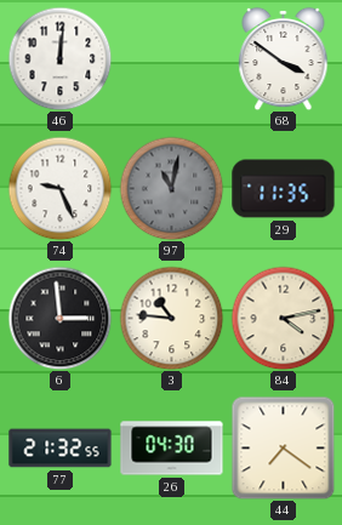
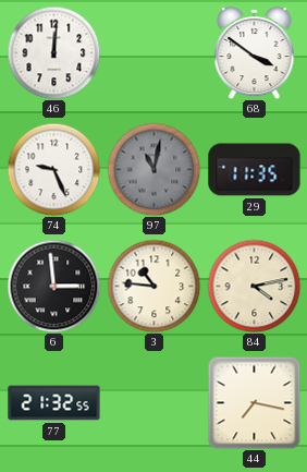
26: 04:30 -> none (172, 449)
44: 7:21 -> 7:17 (254, 402)
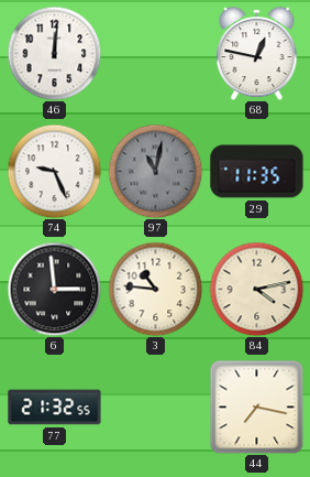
68: 3:51 -> 12:47 (257, 53)
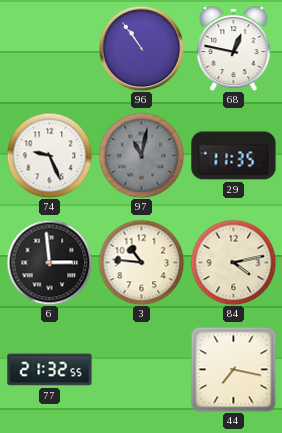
46: 12:01 -> none (54, 53)
96: none -> 10:54 (141, 48)
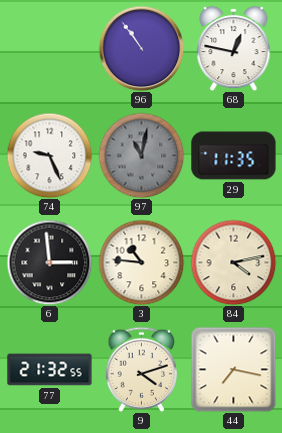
9: none -> 4:12 (142, 369)
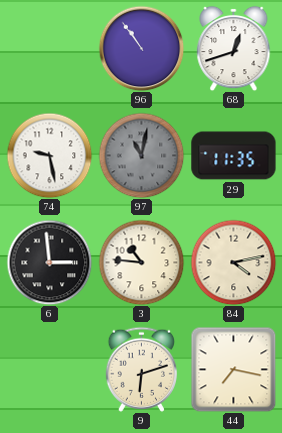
68: 12:47 -> 12:42 (234, 48)
74: 9:26 -> 9:28 (49, 155)
77: 21:32 -> none (50, 370)
9: 4:12 -> 6:12 (142, 369)
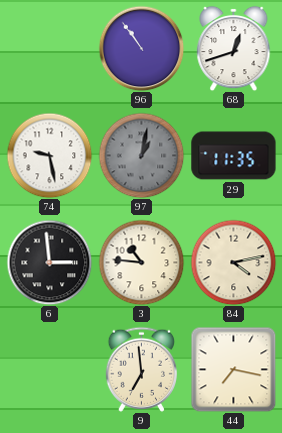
97: 11:02 -> 1:02 (141, 155)
9: 6:12 -> 6:59 (142, 369)
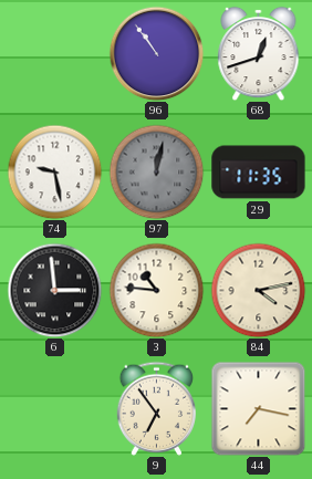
97: 1:02 -> 12:02 (156, 171)
9: 6:59 -> 6:54 (157, 408)
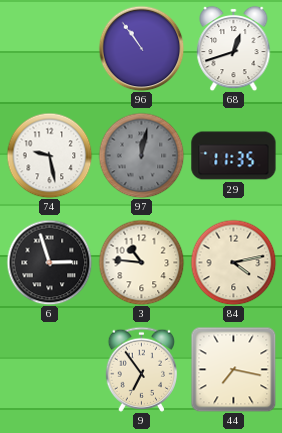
6: 2:59 -> 2:57 (49, 262)
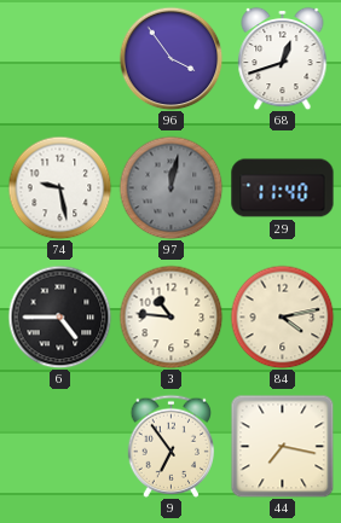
96: 10:54 -> 3:54 (170, 58)
29: 11:35 -> 11:40 (283, 188)
6: 2:57 -> 4:45 (59, 316)
